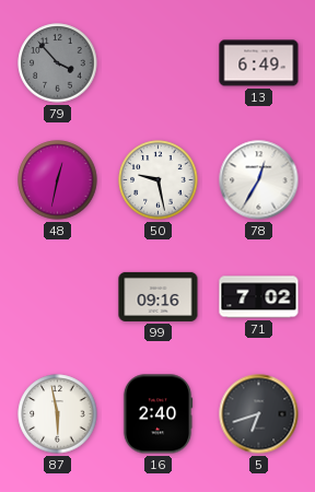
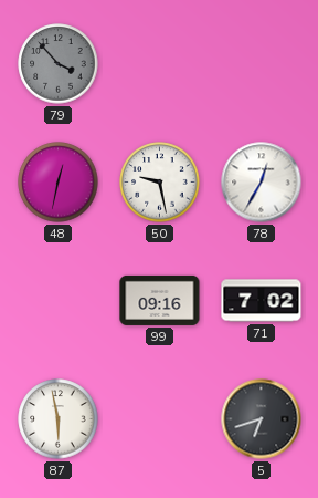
13: 6:49 -> none (259, 63)
16: 2:40 -> none (157, 414)
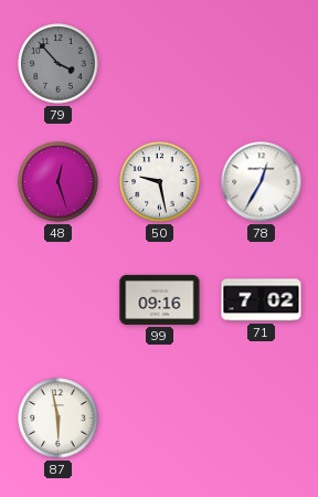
48: 12:32 -> 12:27 (59, 182)
5: 6:42 -> none (262, 419)
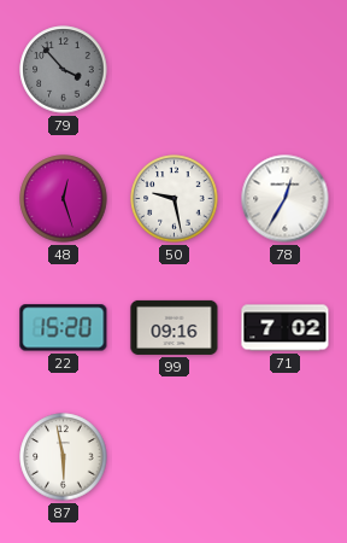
22: none -> 15:20 (64, 328)
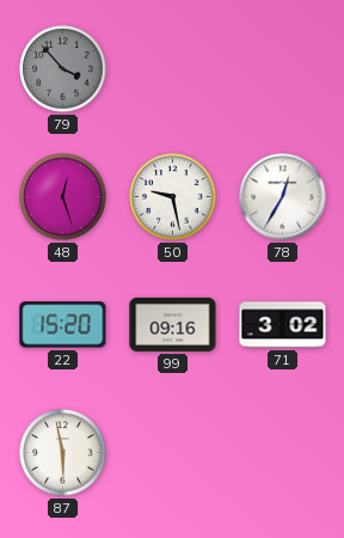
71: 7:02 -> 3:02 (283, 325)
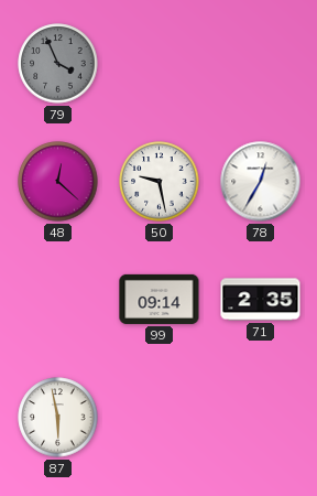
79: 3:53 -> 3:56 (58, 64)
48: 12:27 -> 12:22 (58, 182)
22: 15:20 -> none (63, 325)
99: 09:16 -> 09:14 (160, 299)
71: 3:02 -> 2:35 (261, 300)
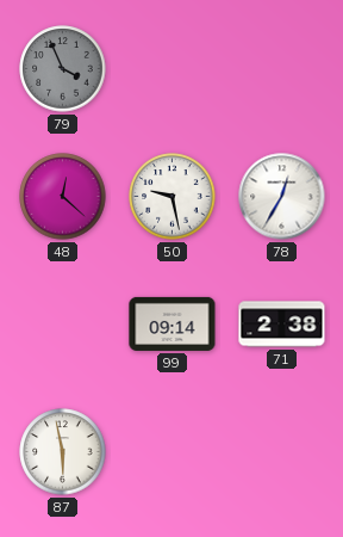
71: 2:35 -> 2:38 (282, 325)
